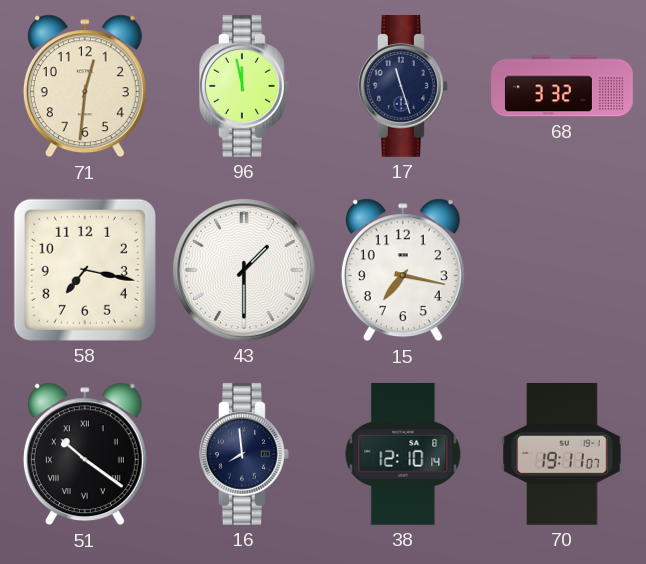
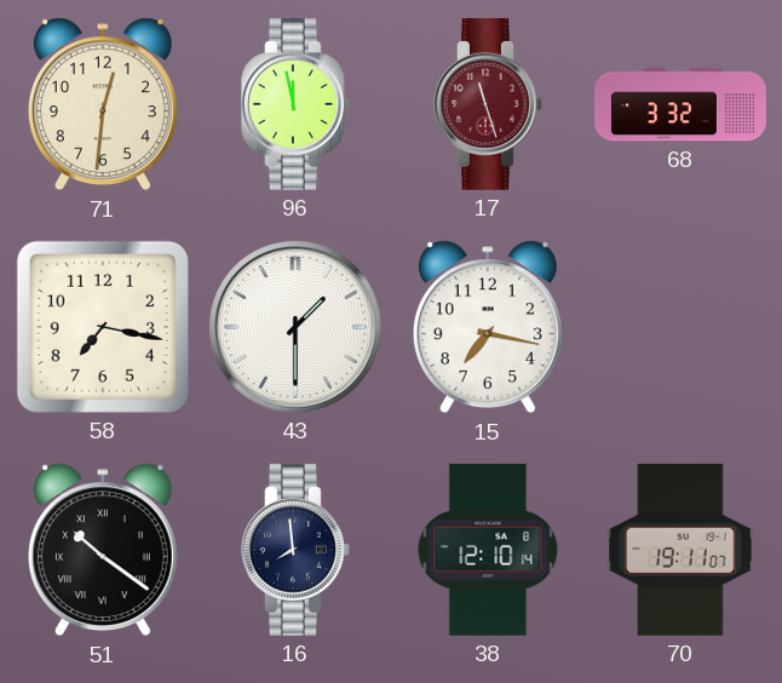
17 dial: navy -> burgundy (489, 104)
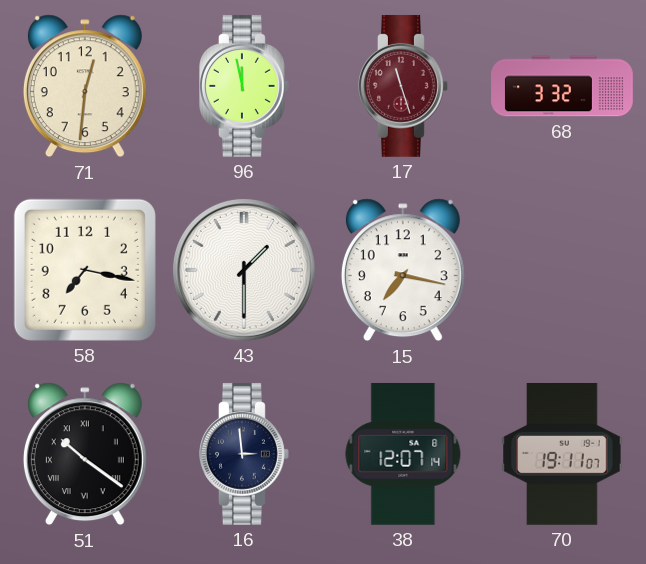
16: 7:59 -> 2:59 (245, 454)
38: 12:10 -> 12:07 (403, 454)
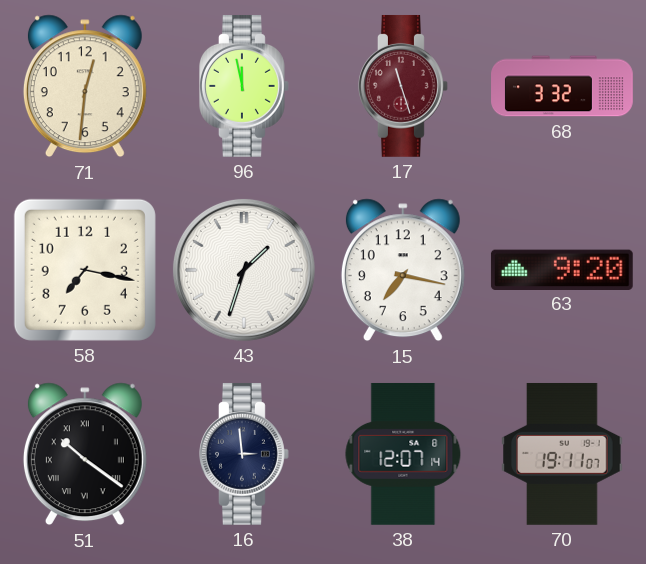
43: 1:30 -> 1:33 (244, 270)
63: none -> 9:20 (562, 269)
